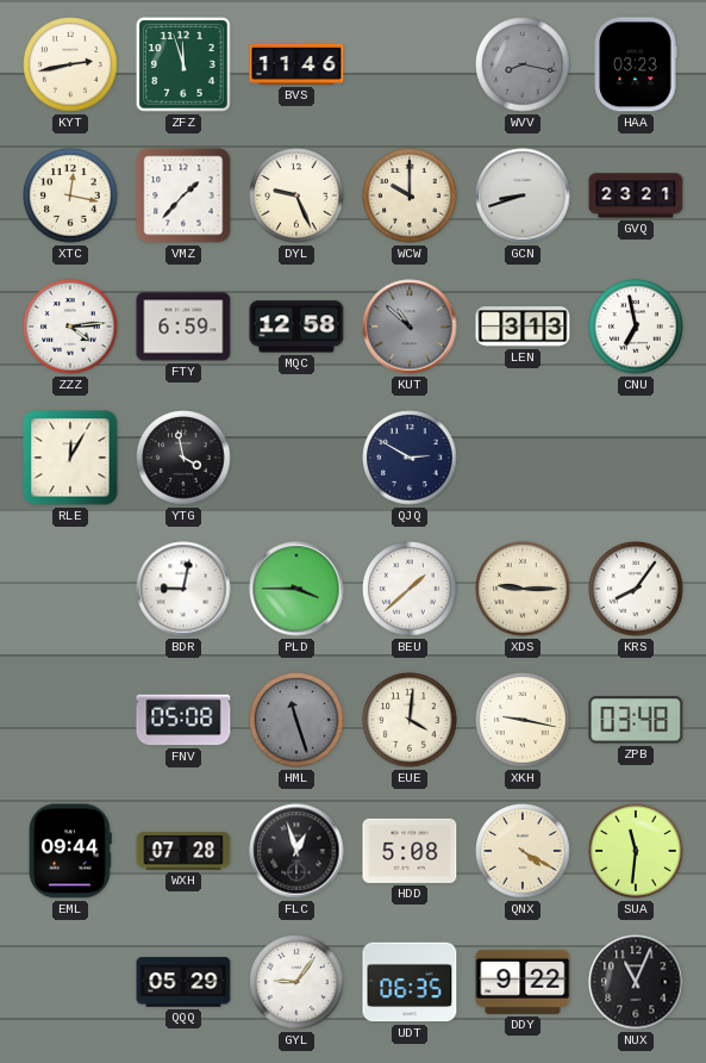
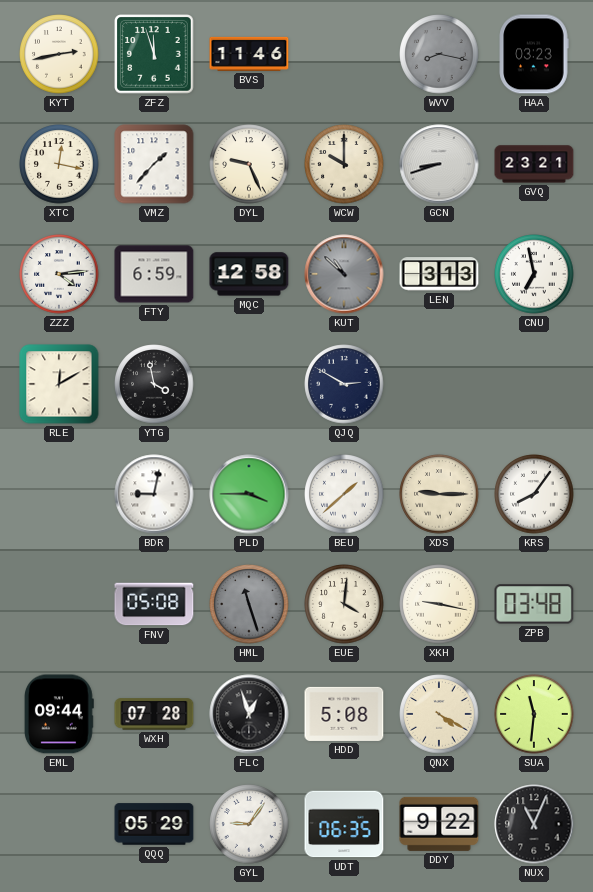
RLE: 12:05 -> 12:10 (59, 384)
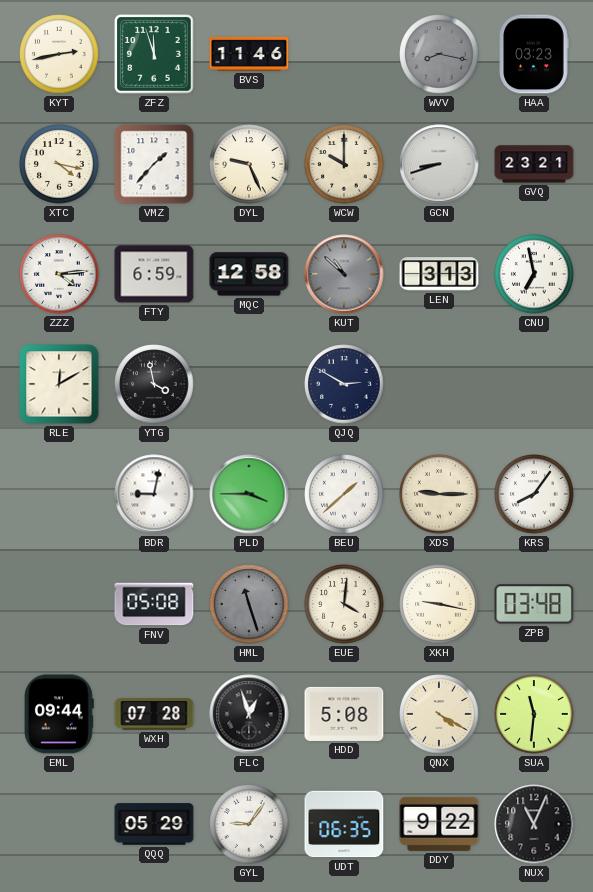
XTC: 12:17 -> 4:17 (59, 164)
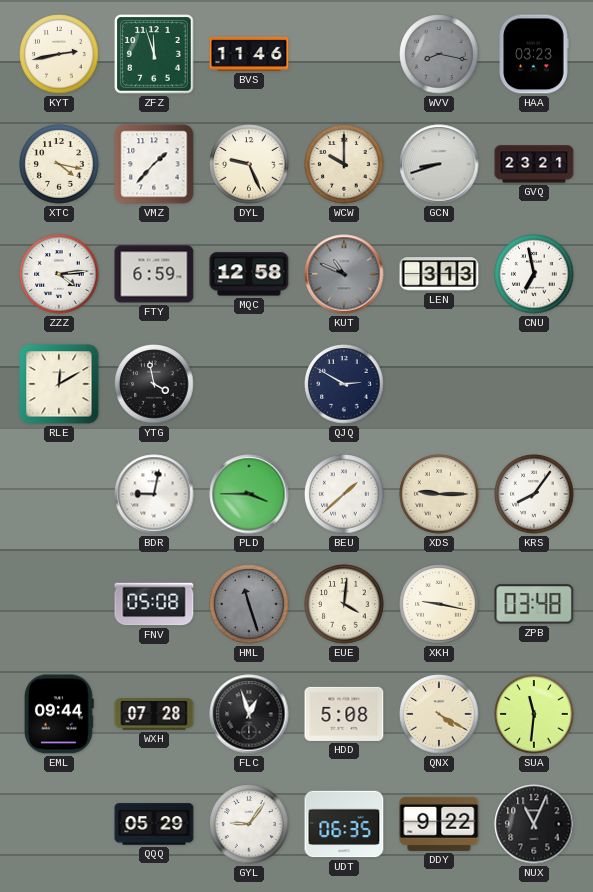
KUT: 10:52 -> 10:49 (344, 274)
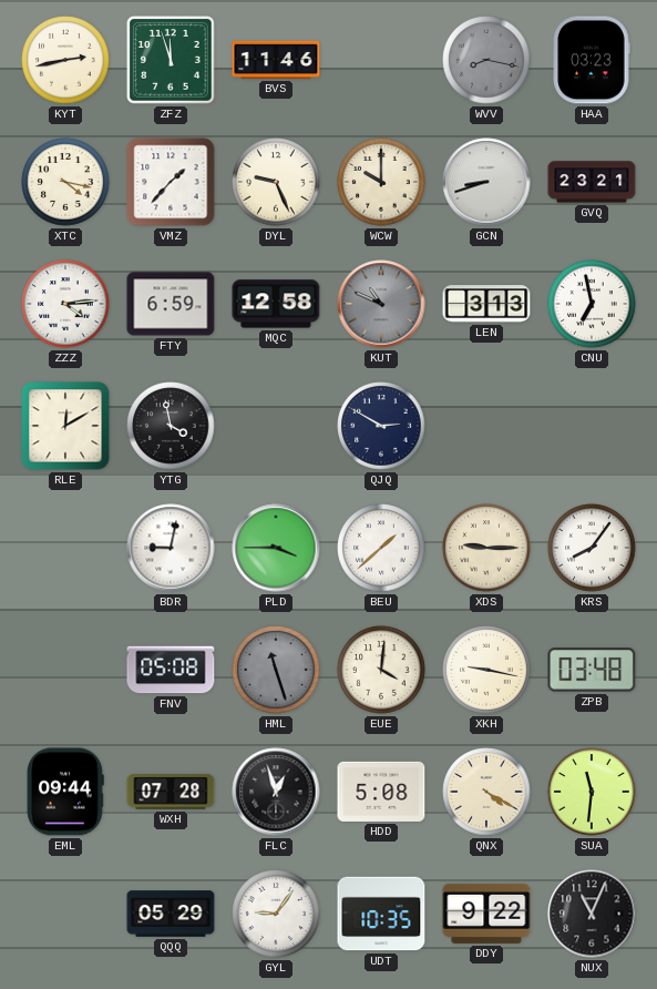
UDT: 06:35 -> 10:35 (381, 914)
